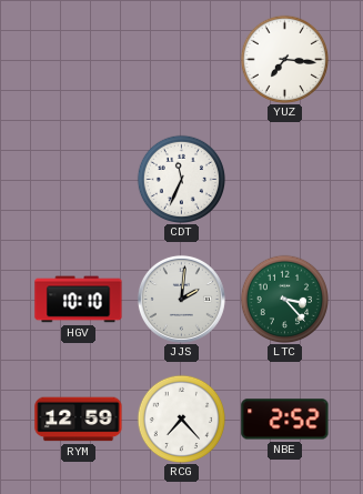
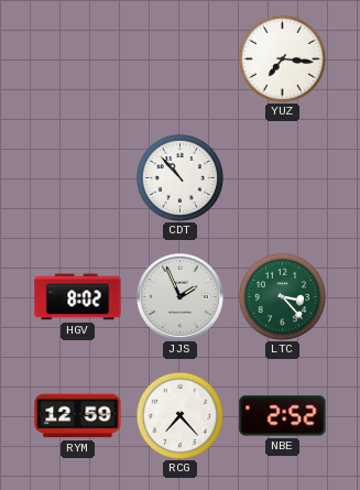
CDT: 11:34 -> 10:53 (179, 177)
HGV: 10:10 -> 8:02 (78, 297)
JJS: 2:01 -> 1:56 (179, 296)
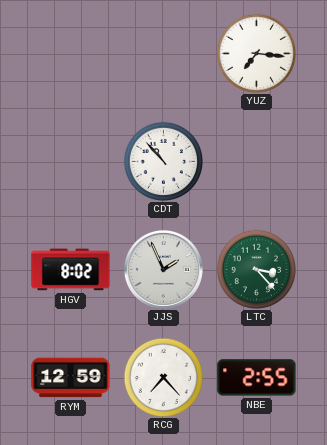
NBE: 2:52 -> 2:55 (257, 378)
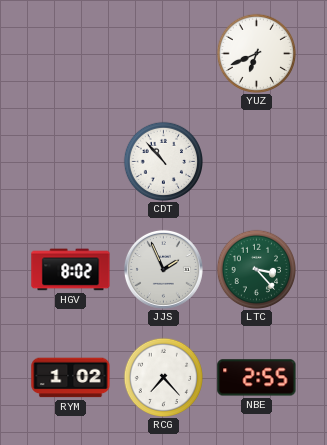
YUZ: 7:16 -> 6:41 (256, 53)
RYM: 12:59 -> 1:02 (71, 378)
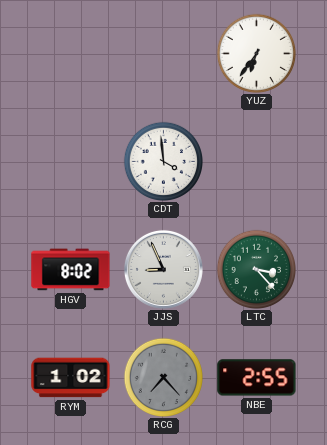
YUZ: 6:41 -> 6:36 (256, 53)
CDT: 10:53 -> 3:59 (163, 161)
JJS: 1:56 -> 8:56 (163, 269)
RCG dial: white -> grey (163, 377)
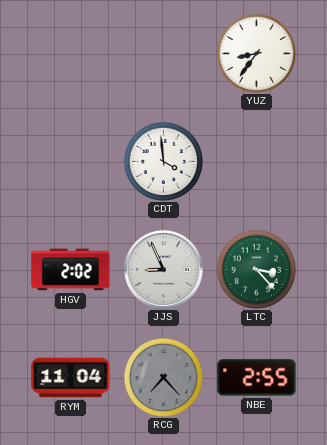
YUZ: 6:36 -> 8:36 (256, 53)
HGV: 8:02 -> 2:02 (71, 270)
RYM: 1:02 -> 11:04 (71, 378)
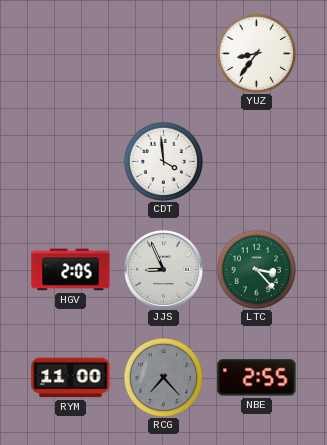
HGV: 2:02 -> 2:05 (71, 270)
RYM: 11:04 -> 11:00 (71, 378)
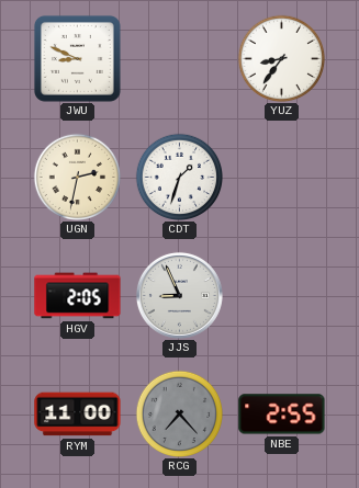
JWU: none -> 8:49 (77, 58)
UGN: none -> 2:32 (77, 177)
CDT: 3:59 -> 1:33 (179, 177)
LTC: 3:23 -> none (256, 269)
